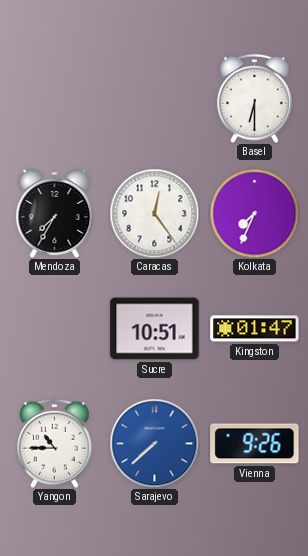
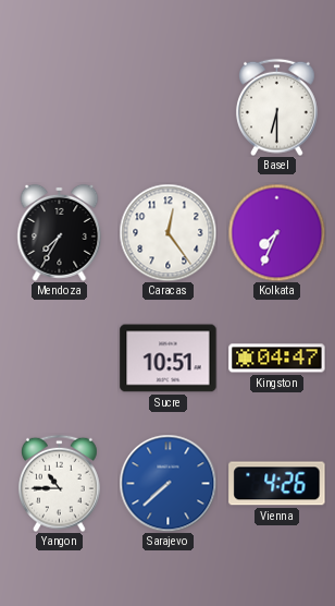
Kingston: 01:47 -> 04:47 (277, 359)
Vienna: 9:26 -> 4:26 (277, 484)
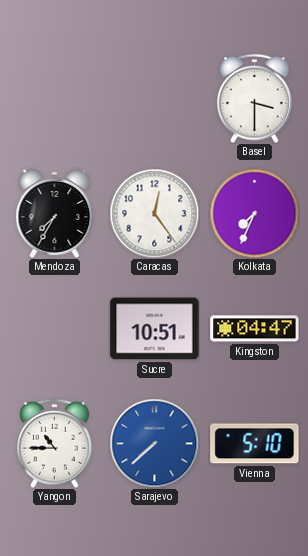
Basel: 6:30 -> 3:30 (255, 98)
Vienna: 4:26 -> 5:10 (255, 444)
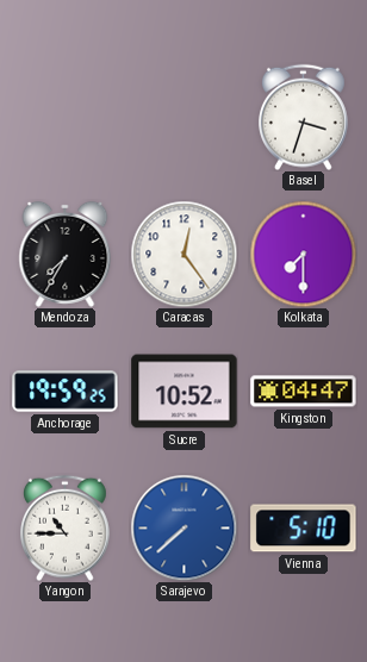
Basel: 3:30 -> 3:33 (304, 117)
Kolkata: 7:34 -> 7:30 (303, 254)
Anchorage: none -> 19:59 (66, 392)
Sucre: 10:51 -> 10:52 (185, 392)
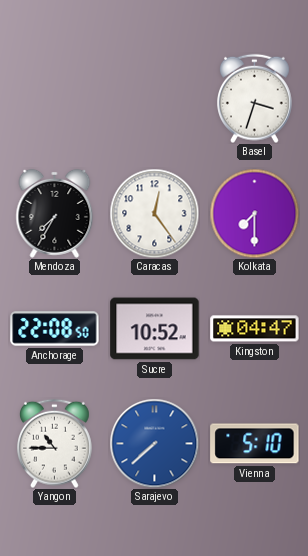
Anchorage: 19:59 -> 22:08 (55, 329)
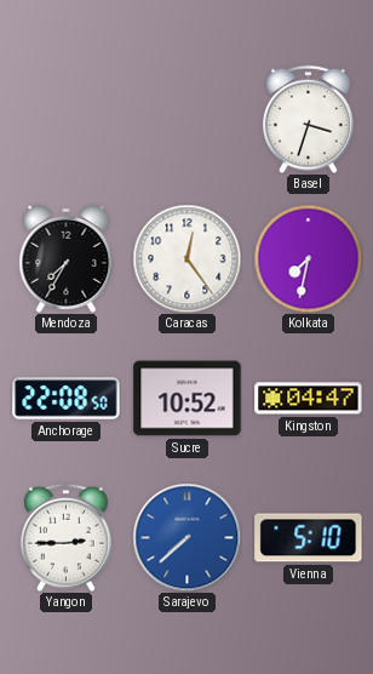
Kolkata: 7:30 -> 7:32 (308, 258)
Yangon: 10:45 -> 2:45 (67, 537)
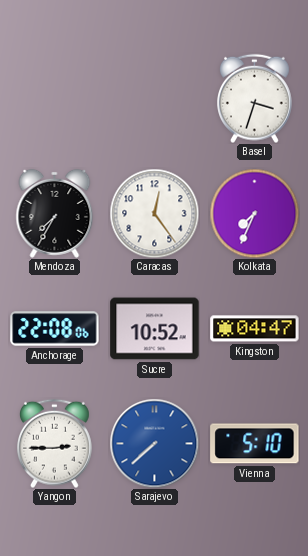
Kolkata: 7:32 -> 7:34 (254, 213)
Anchorage: 22:08:50 -> 22:08:06 (55, 329)
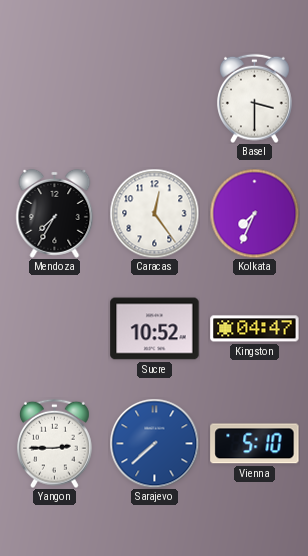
Basel: 3:33 -> 3:30 (255, 98)
Anchorage: 22:08 -> none (55, 329)
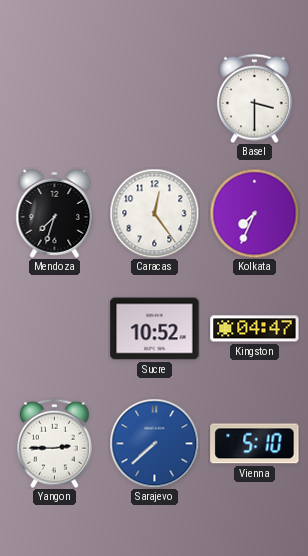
Mendoza: 7:35 -> 7:33 (55, 213)
